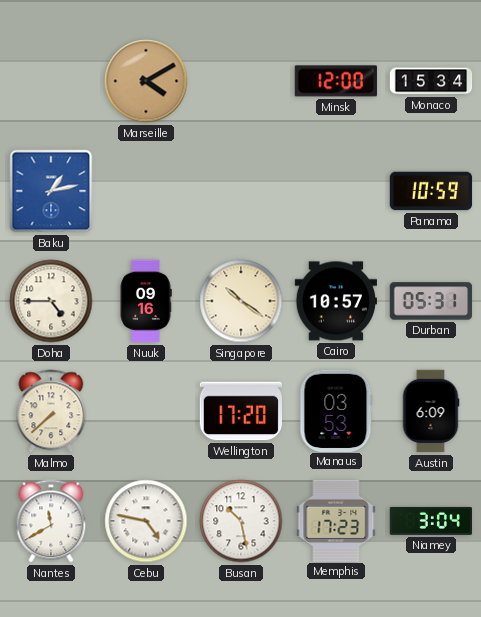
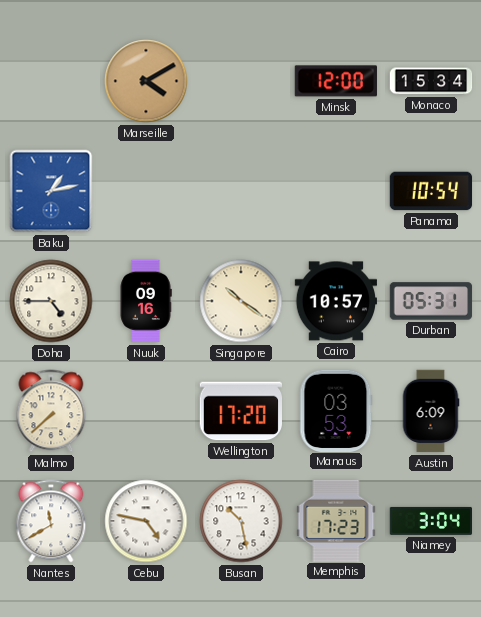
Panama: 10:59 -> 10:54 (431, 191)
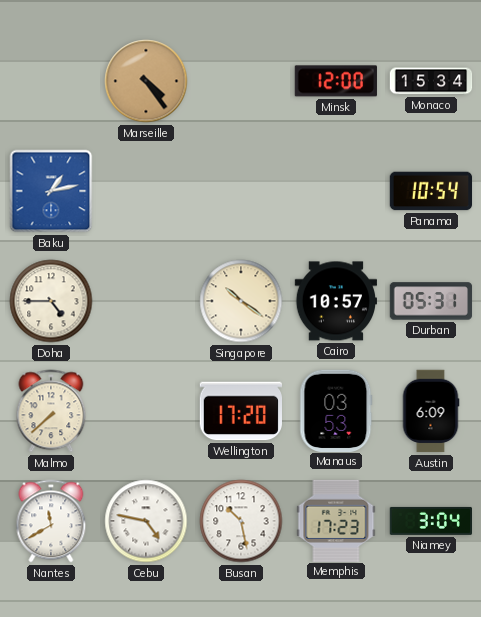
Marseille: 4:10 -> 4:24 (146, 81)
Nuuk: 09:16 -> none (146, 301)
